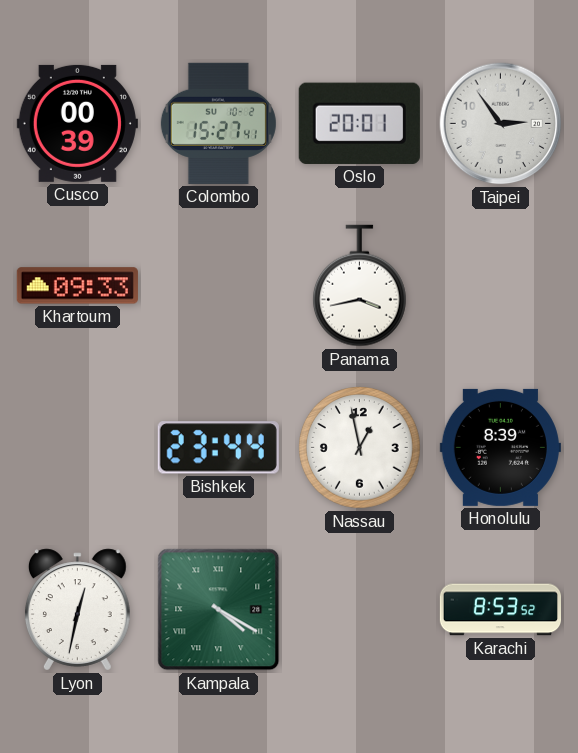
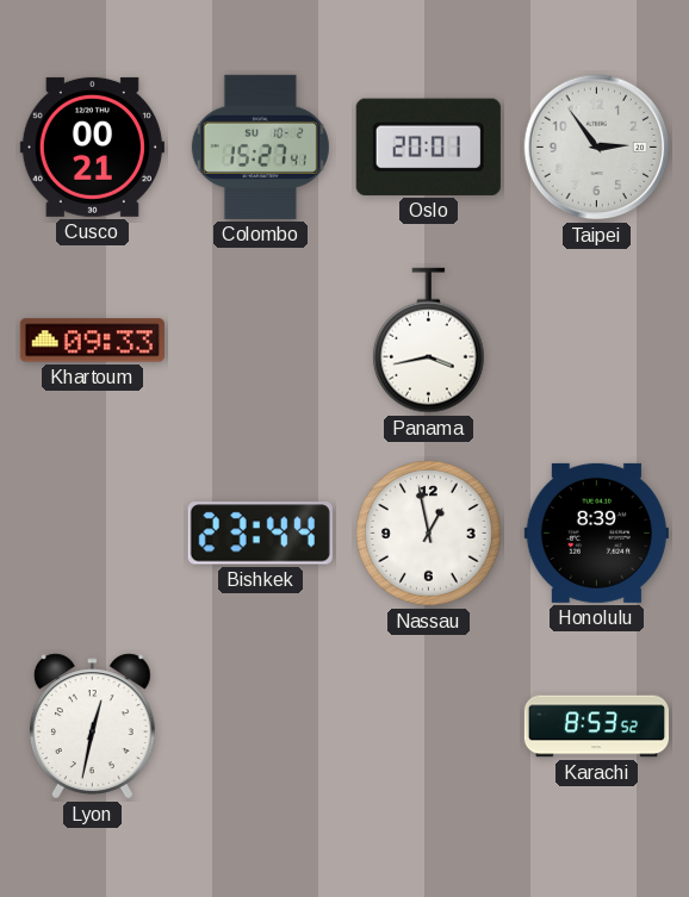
Cusco: 00:39 -> 00:21 (92, 147)
Kampala: 4:20 -> none (219, 610)
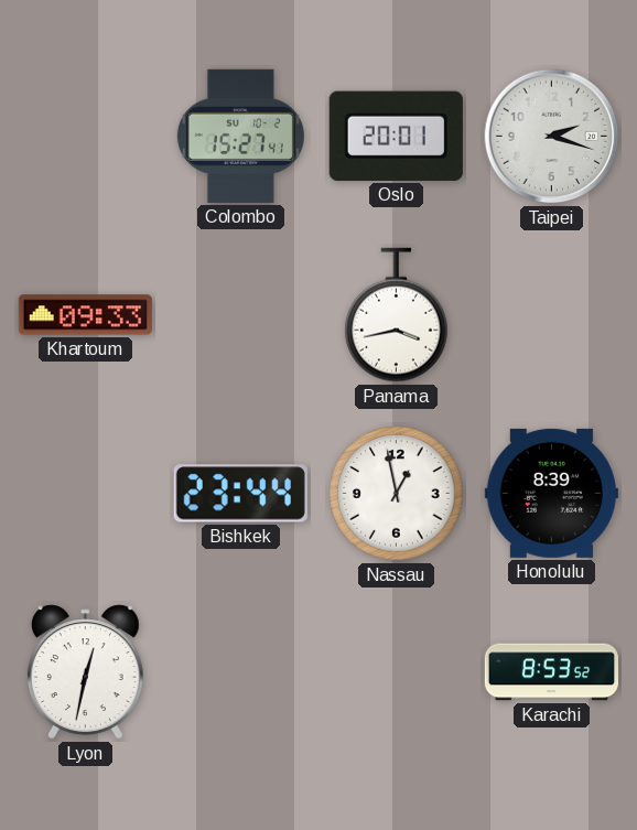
Cusco: 00:21 -> none (92, 147)
Taipei: 2:54 -> 2:18 (552, 137)
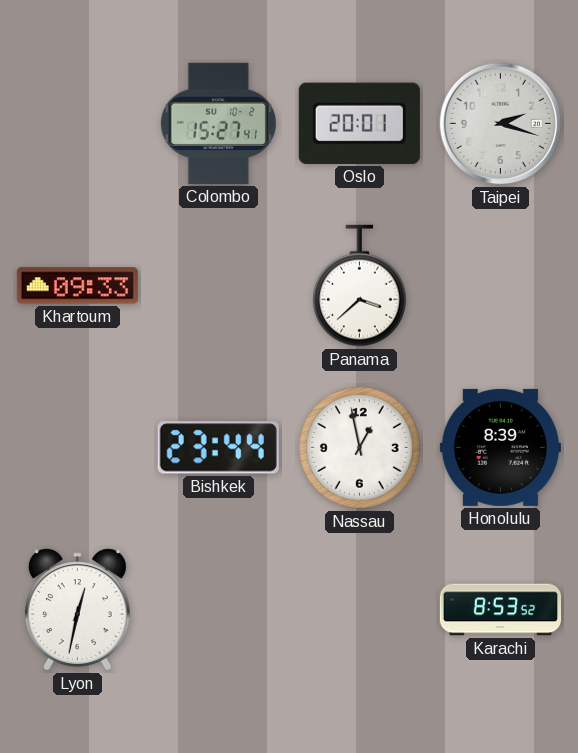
Panama: 3:43 -> 3:38 (360, 286)
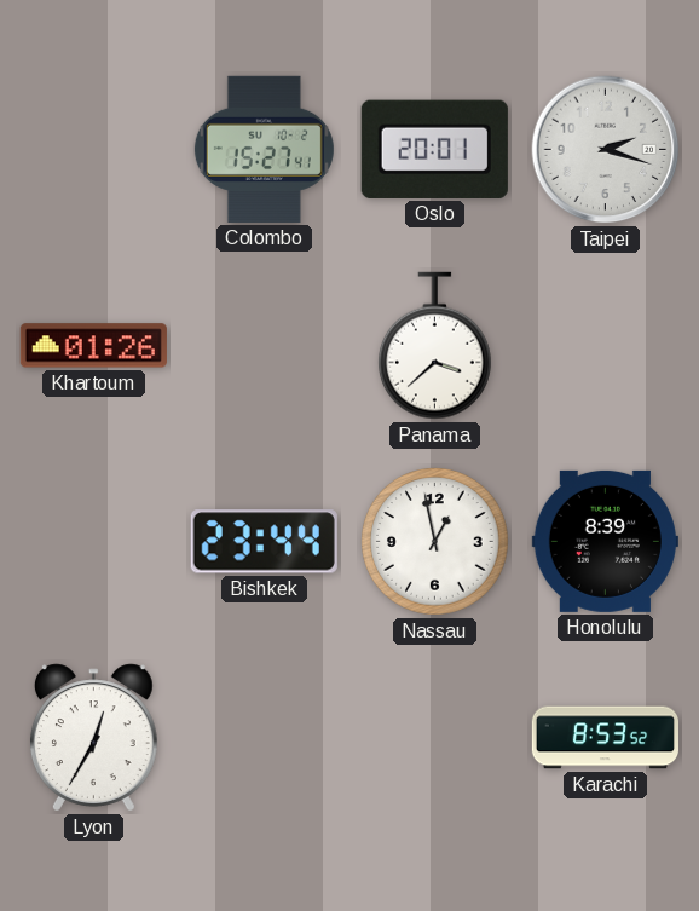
Khartoum: 09:33 -> 01:26 (93, 346)
Lyon: 12:32 -> 12:35 (93, 738)
